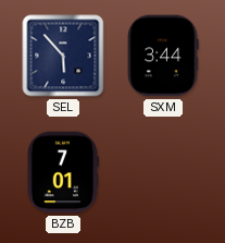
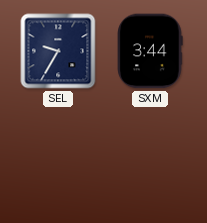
SEL: 5:53 -> 9:35 (58, 51)
BZB: 7:01 -> none (63, 172)
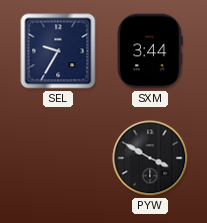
PYW: none -> 3:50 (150, 158)
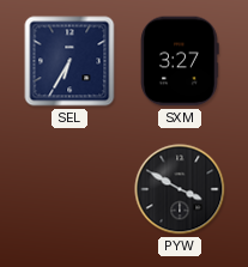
SEL: 9:35 -> 6:35 (69, 61)
SXM: 3:44 -> 3:27 (180, 61)
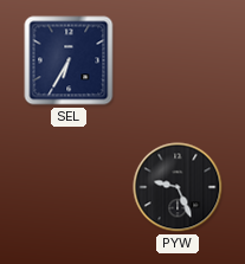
SXM: 3:27 -> none (180, 61)
PYW: 3:50 -> 9:26 (178, 187)
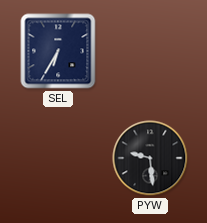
PYW: 9:26 -> 9:29 (150, 158)
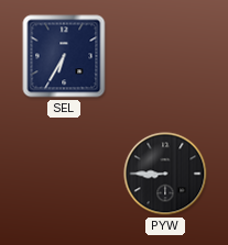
PYW: 9:29 -> 8:45 (165, 174)
